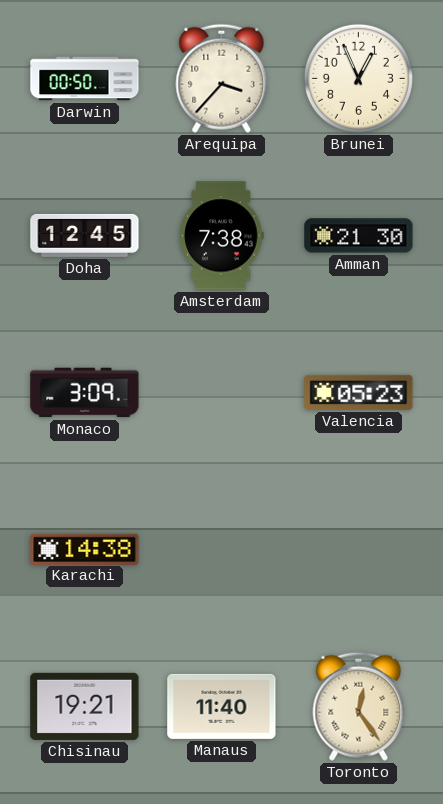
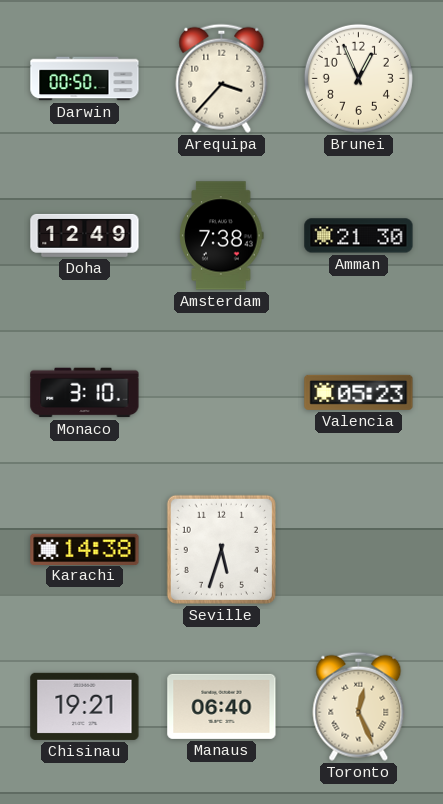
Doha: 12:45 -> 12:49 (85, 235)
Monaco: 3:09 -> 3:10 (85, 393)
Seville: none -> 5:33 (221, 549)
Manaus: 11:40 -> 06:40 (222, 706)
Toronto: 12:24 -> 12:26 (359, 706)
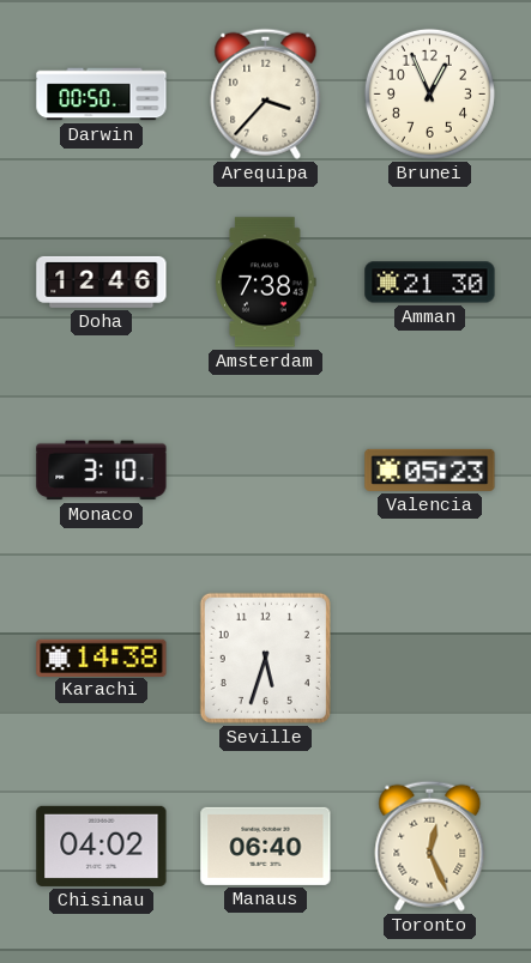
Doha: 12:49 -> 12:46 (102, 281)
Chisinau: 19:21 -> 04:02 (102, 846)
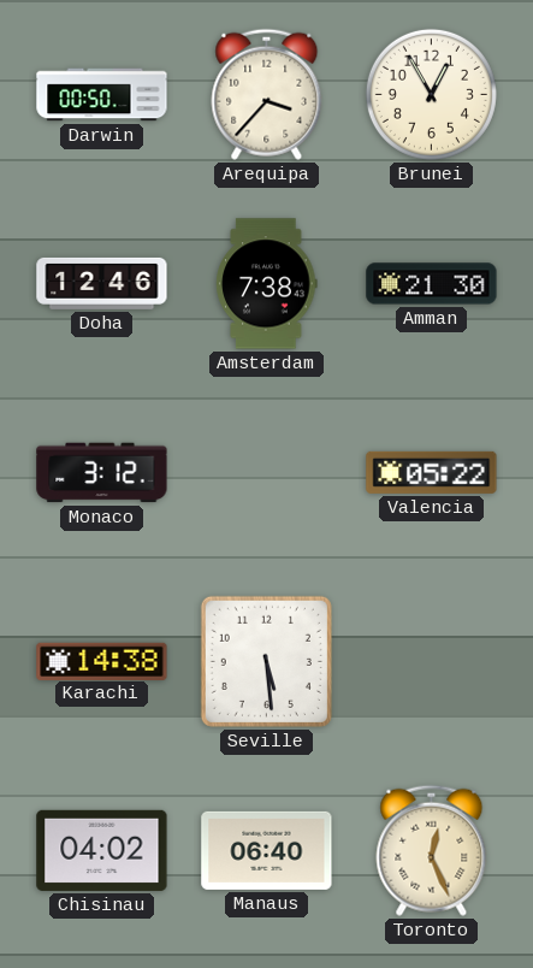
Brunei: 12:56 -> 12:55 (431, 94)
Monaco: 3:10 -> 3:12 (102, 473)
Valencia: 05:23 -> 05:22 (432, 472)
Seville: 5:33 -> 5:29 (266, 661)
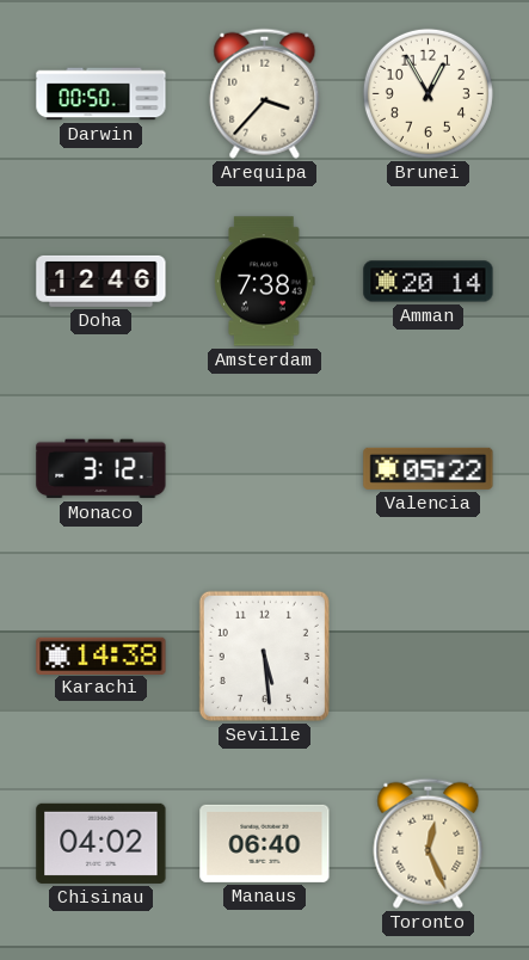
Amman: 21:30 -> 20:14 (429, 282)
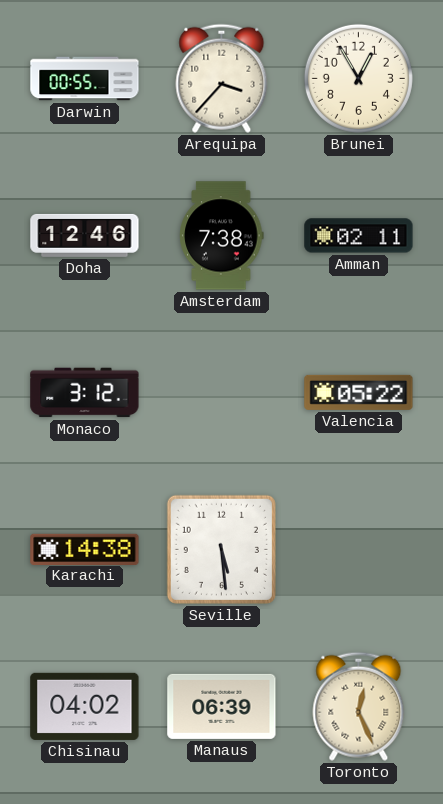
Darwin: 00:50 -> 00:55 (85, 79)
Amman: 20:14 -> 02:11 (359, 236)
Manaus: 06:40 -> 06:39 (222, 706)
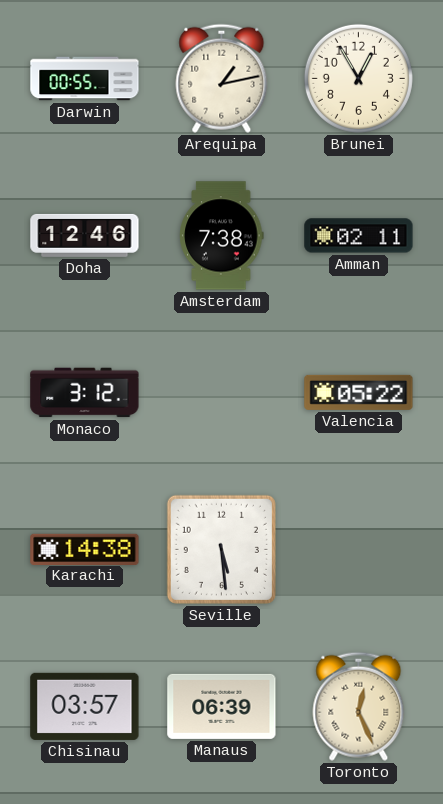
Arequipa: 3:37 -> 1:13 (222, 78)
Chisinau: 04:02 -> 03:57 (85, 706)
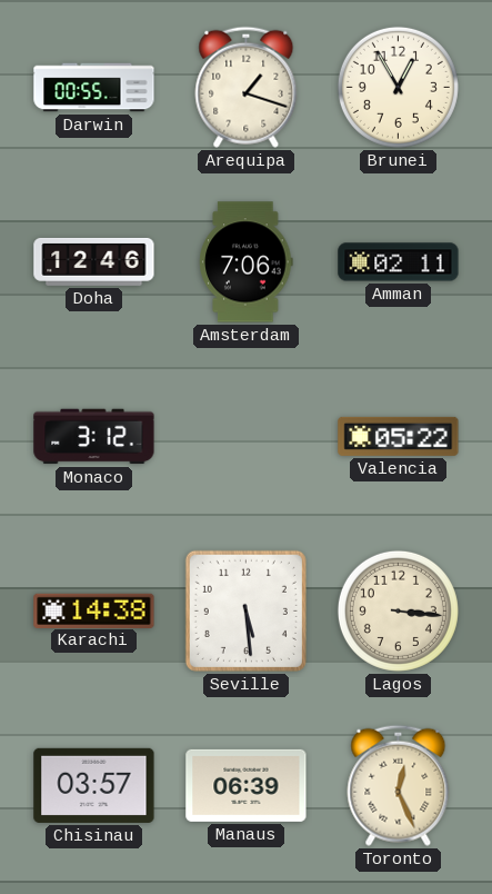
Arequipa: 1:13 -> 1:18 (247, 87)
Amsterdam: 7:38 -> 7:06 (247, 262)
Lagos: none -> 3:16 (398, 610)
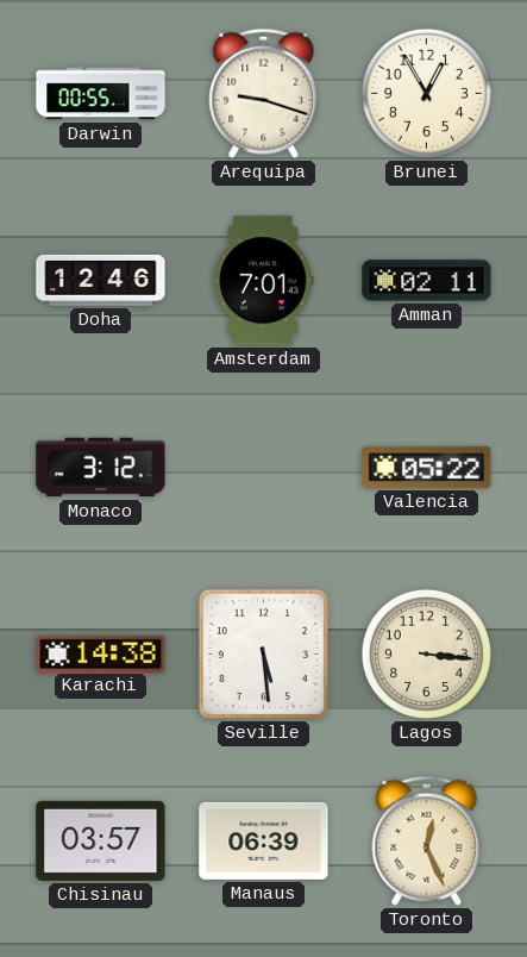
Arequipa: 1:18 -> 9:18 (264, 93)
Amsterdam: 7:06 -> 7:01 (264, 281)
